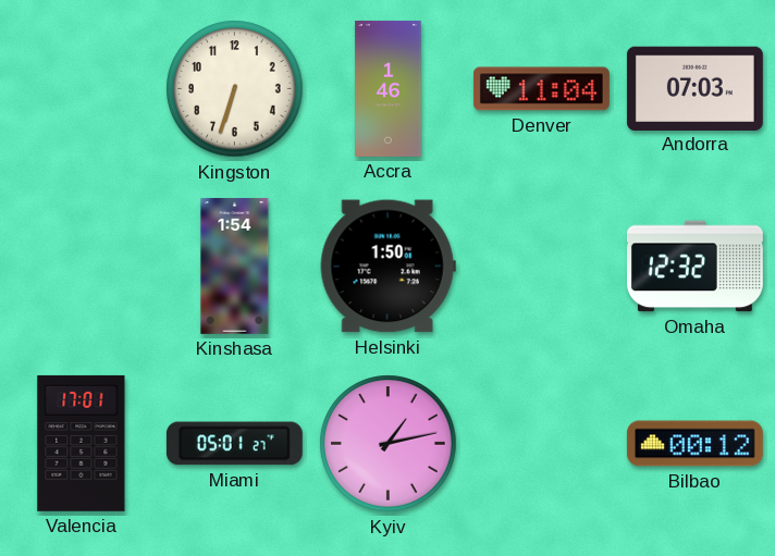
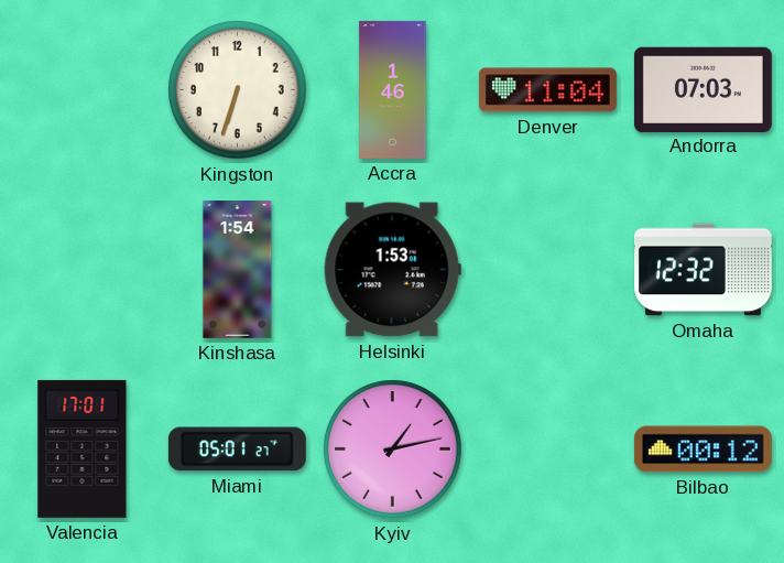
Helsinki: 1:50 -> 1:53 (392, 270)
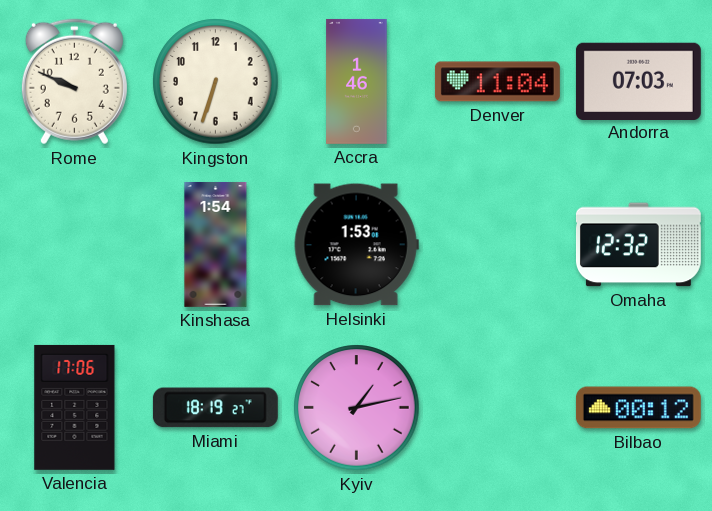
Rome: none -> 9:49 (74, 82)
Valencia: 17:01 -> 17:06 (75, 407)
Miami: 05:01 -> 18:19 (215, 408)
